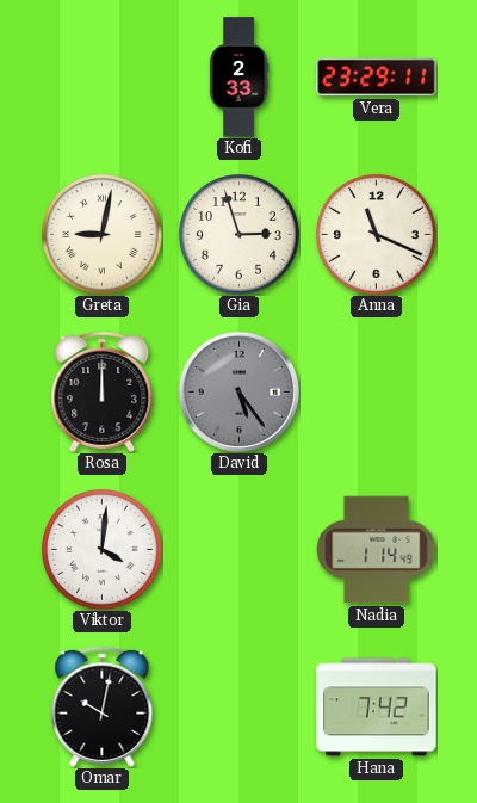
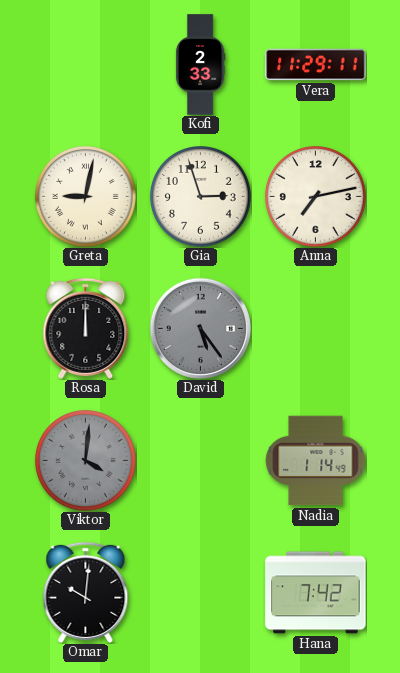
Vera: 23:29 -> 11:29 (316, 65)
Anna: 11:19 -> 7:13 (316, 197)
Viktor dial: white -> grey (86, 461)
Omar: 10:02 -> 10:01 (86, 592)
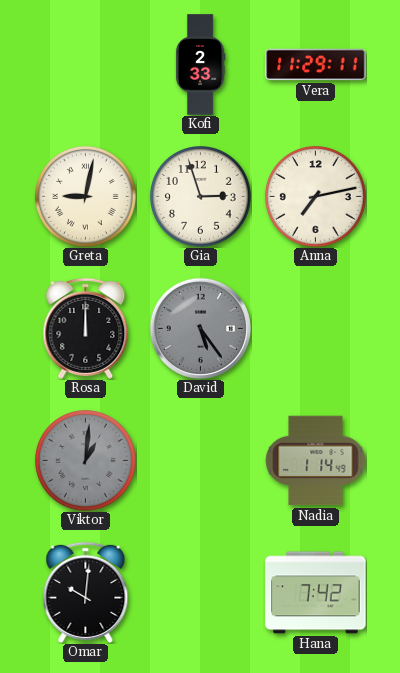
Viktor: 4:01 -> 1:01 (86, 461)
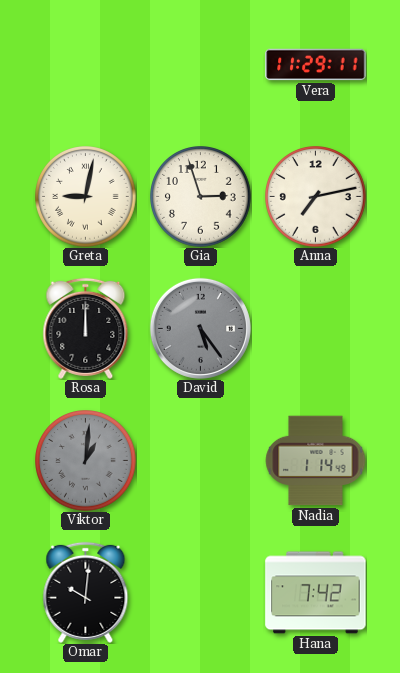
Kofi: 2:33 -> none (200, 65)
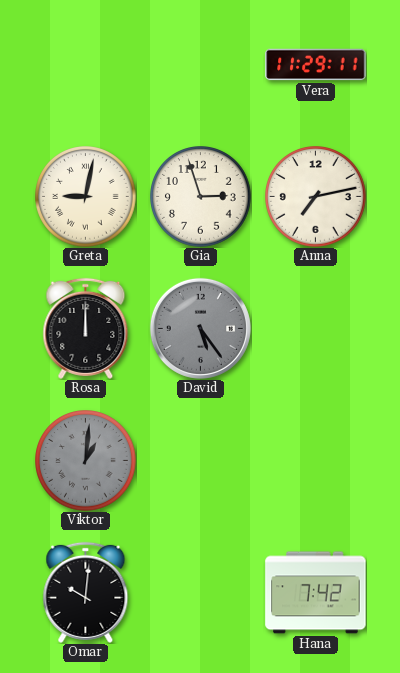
Nadia: 1:14 -> none (315, 461)
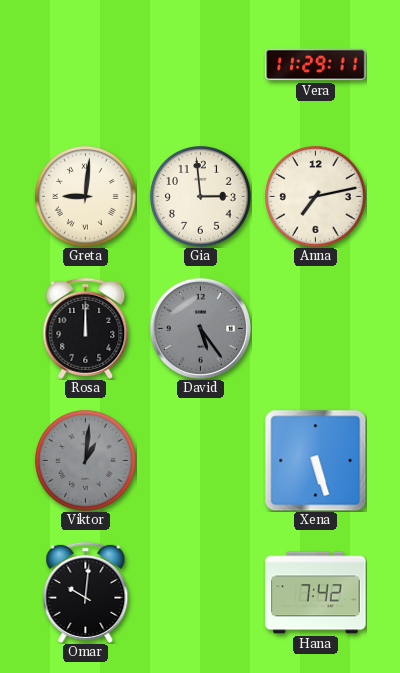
Greta: 9:02 -> 9:01 (86, 197)
Gia: 2:57 -> 2:59 (201, 197)
Xena: none -> 5:27 (315, 460)
